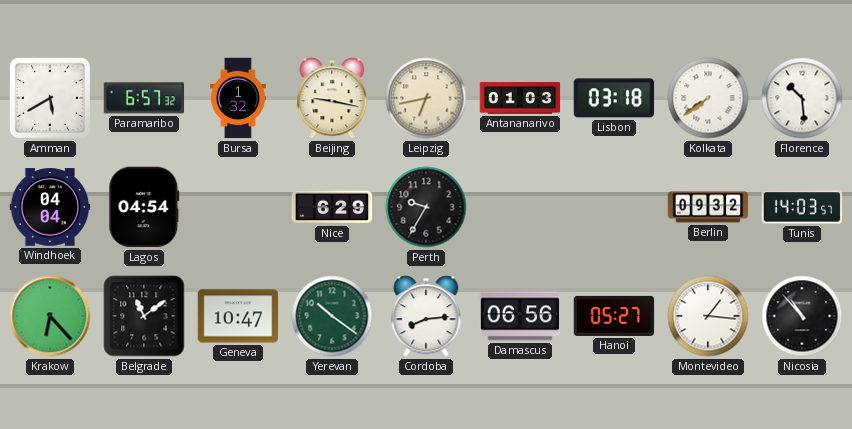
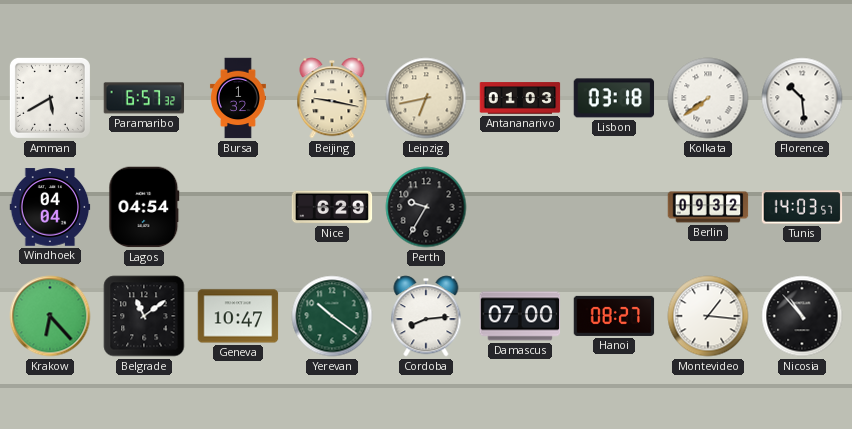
Damascus: 06:56 -> 07:00 (520, 316)
Hanoi: 05:27 -> 08:27 (614, 316)
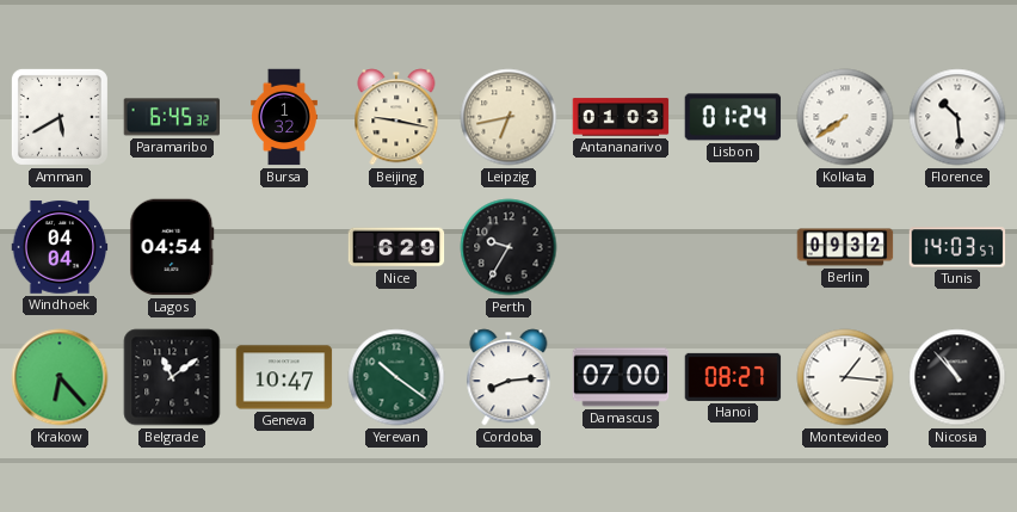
Paramaribo: 6:57 -> 6:45 (172, 117)
Lisbon: 03:18 -> 01:24 (733, 117)
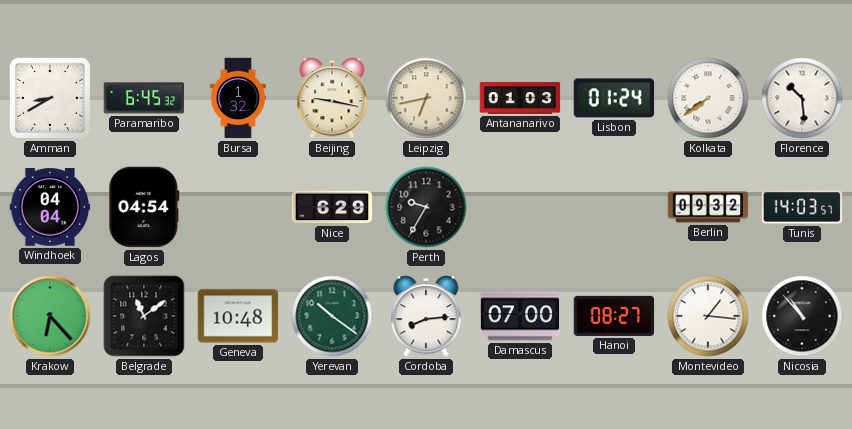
Amman: 5:40 -> 8:40 (50, 98)
Geneva: 10:47 -> 10:48 (238, 316)
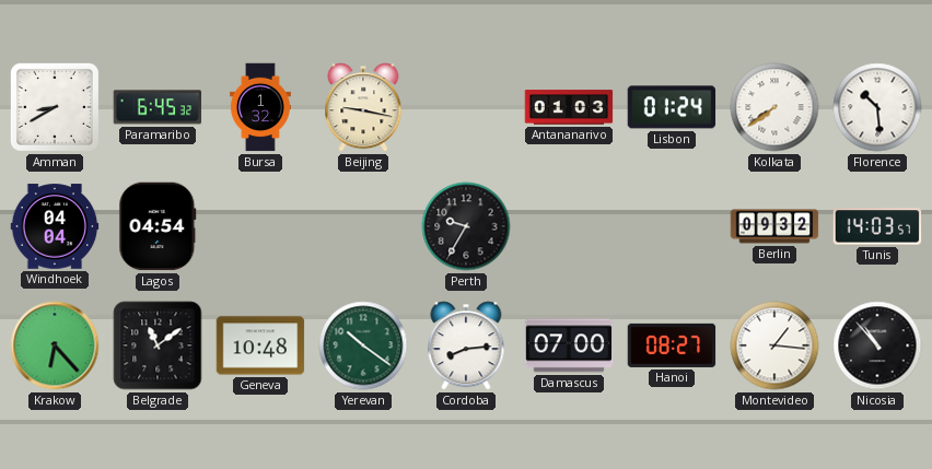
Leipzig: 6:43 -> none (426, 98)
Nice: 6:29 -> none (332, 207)
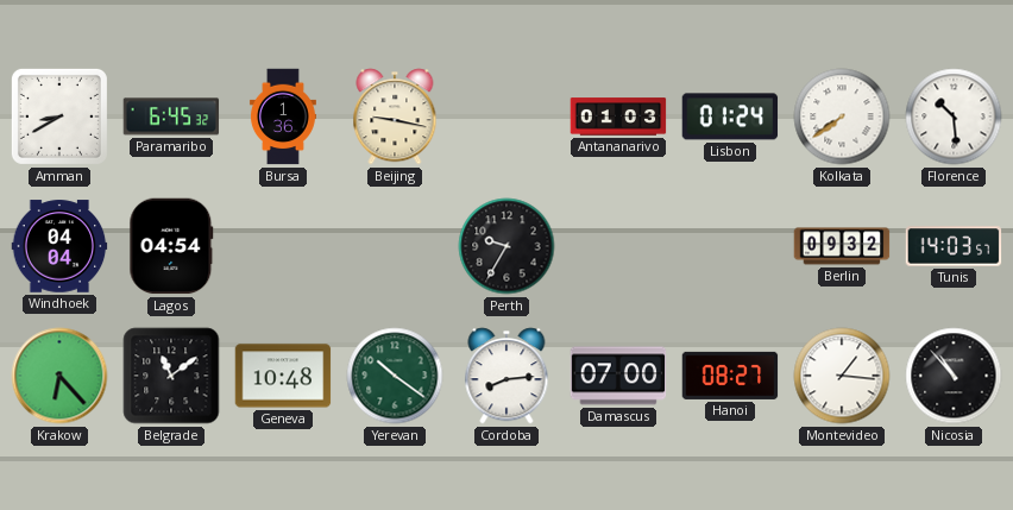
Bursa: 1:32 -> 1:36 (283, 117)
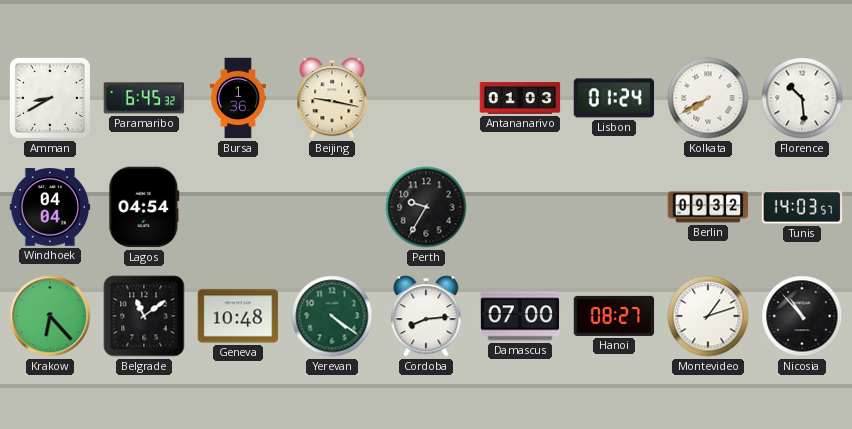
Kolkata: 7:39 -> 7:40 (708, 98)
Yerevan: 10:21 -> 4:21 (332, 316)
Montevideo: 1:16 -> 1:12 (708, 316)
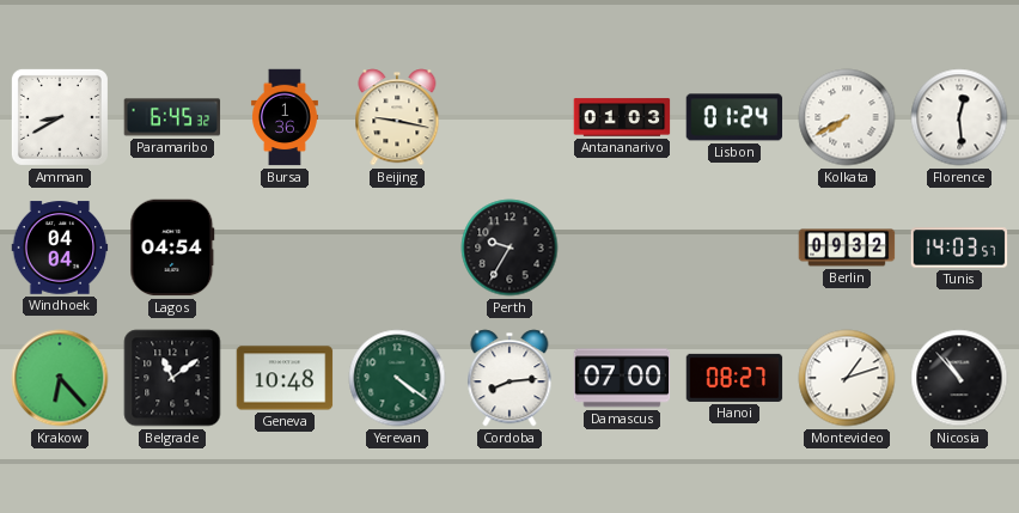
Florence: 10:29 -> 12:29 (959, 117)
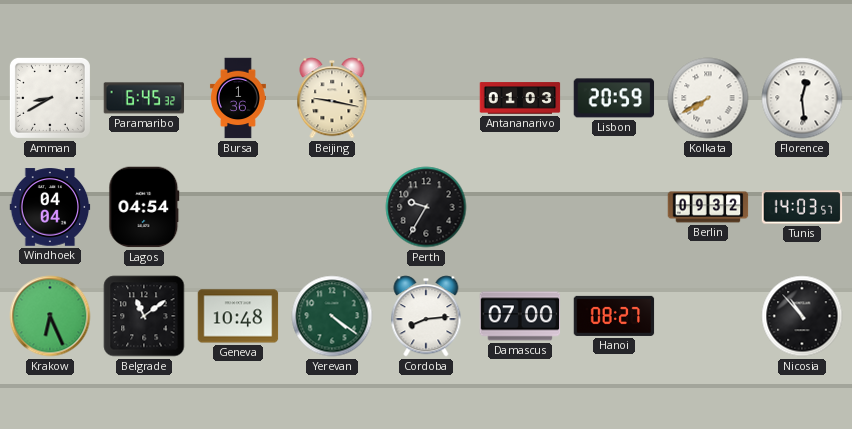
Lisbon: 01:24 -> 20:59 (614, 98)
Krakow: 6:23 -> 6:26 (50, 316)
Montevideo: 1:12 -> none (847, 378)
